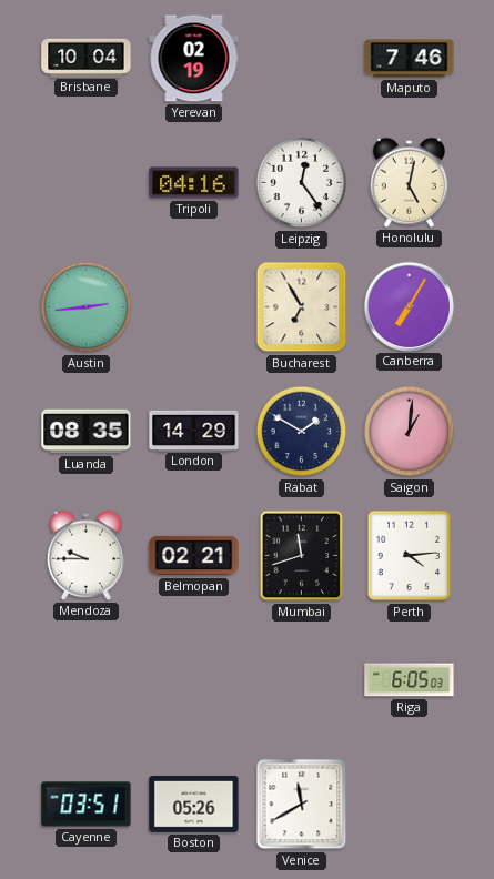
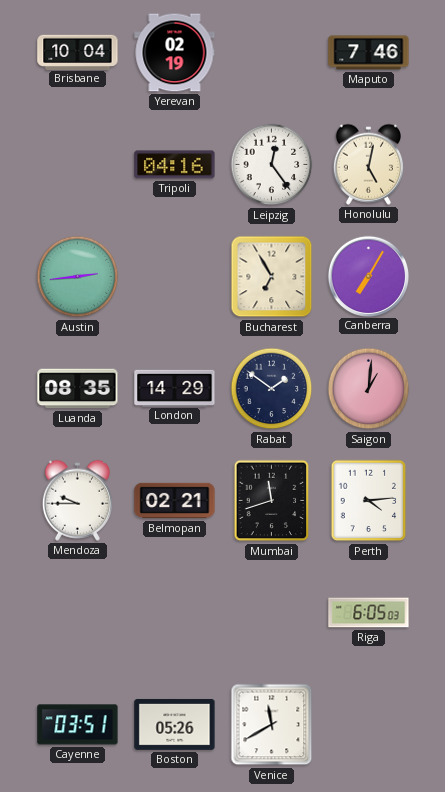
Rabat: 1:50 -> 1:51 (272, 389)
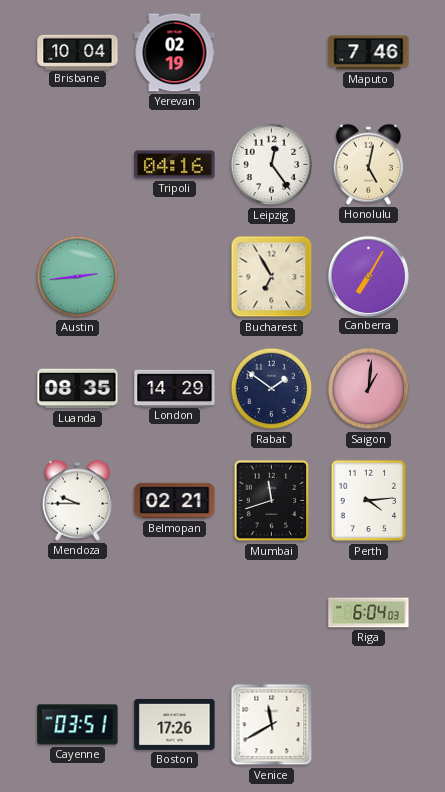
Riga: 6:05 -> 6:04 (369, 613)
Boston: 05:26 -> 17:26 (175, 724)
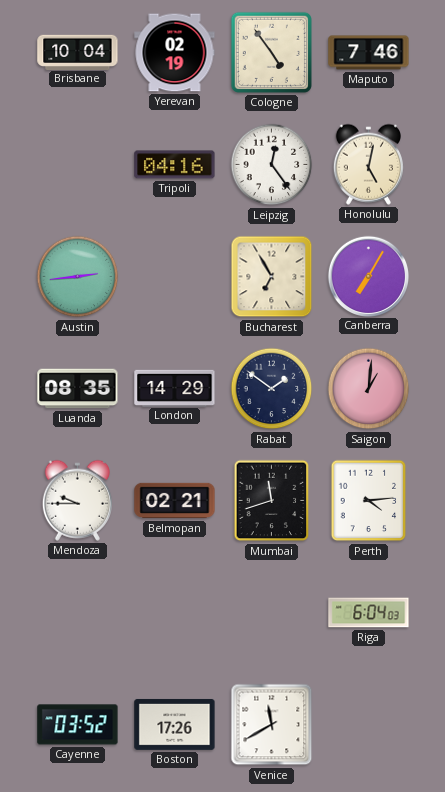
Cologne: none -> 4:54 (271, 52)
Cayenne: 03:51 -> 03:52 (78, 725)
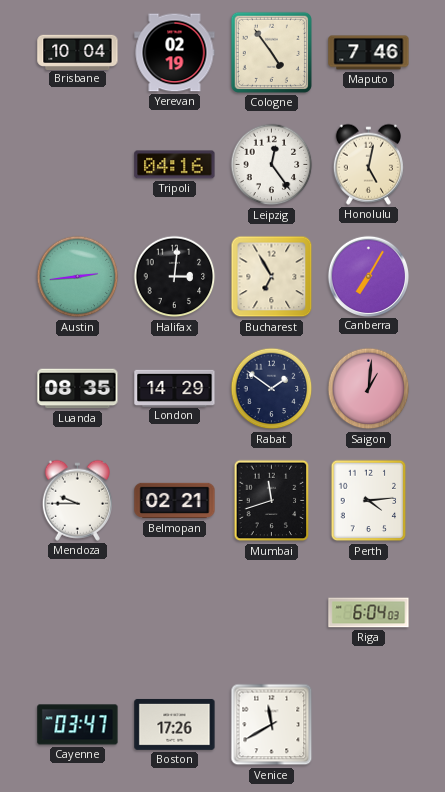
Halifax: none -> 3:01 (175, 277)
Cayenne: 03:52 -> 03:47 (78, 725)
